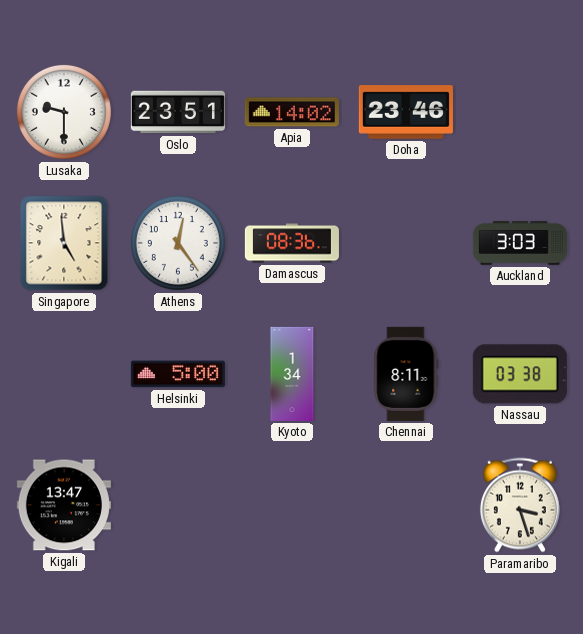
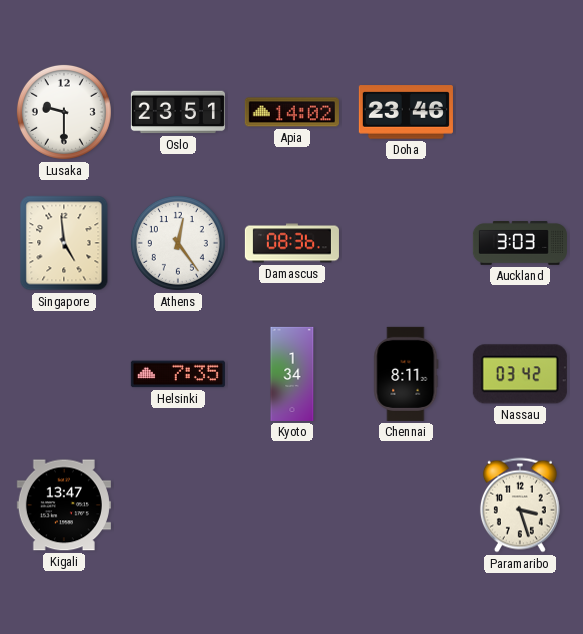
Helsinki: 5:00 -> 7:35 (178, 374)
Nassau: 03:38 -> 03:42 (520, 374)
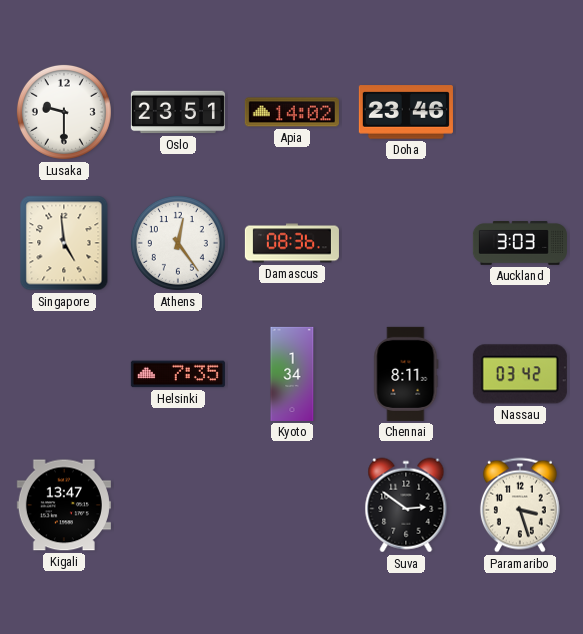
Suva: none -> 2:51 (406, 505)
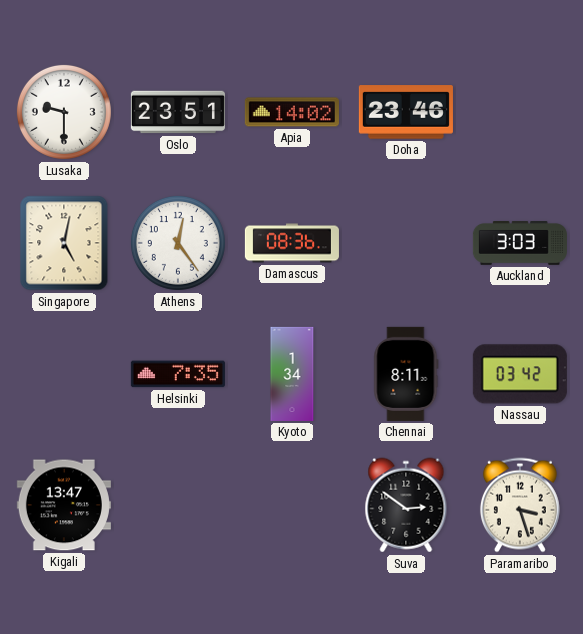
Singapore: 4:59 -> 5:02 (64, 243)
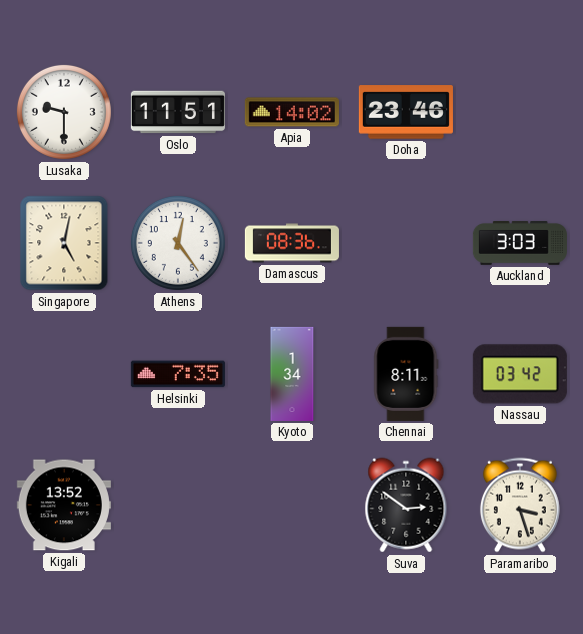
Oslo: 23:51 -> 11:51 (178, 112)
Kigali: 13:47 -> 13:52 (64, 505)
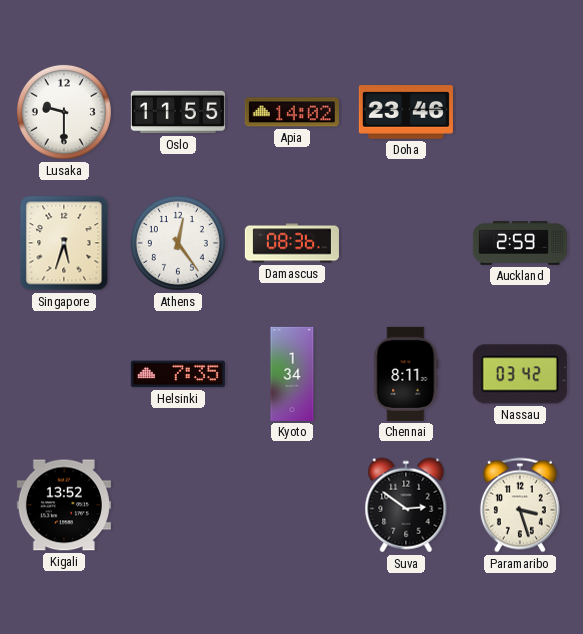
Oslo: 11:51 -> 11:55 (178, 112)
Singapore: 5:02 -> 5:33 (64, 243)
Auckland: 3:03 -> 2:59 (520, 244)
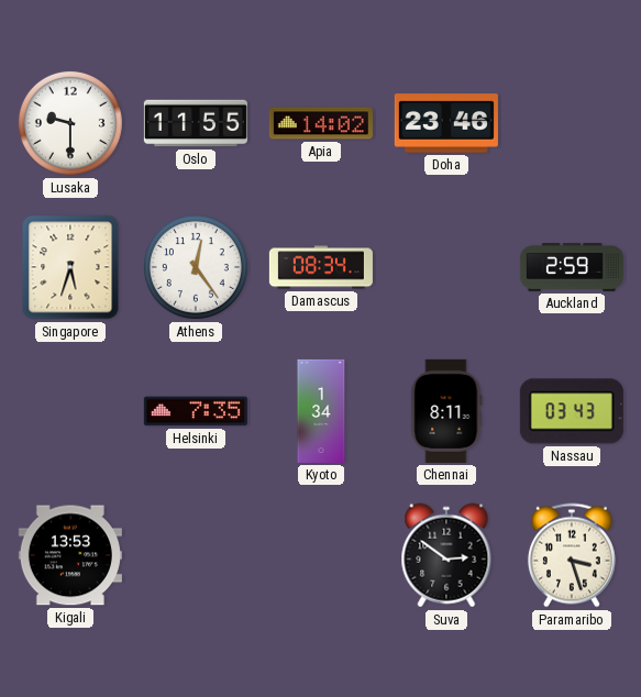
Damascus: 08:36 -> 08:34 (321, 267)
Nassau: 03:42 -> 03:43 (572, 411)
Kigali: 13:52 -> 13:53 (70, 555)
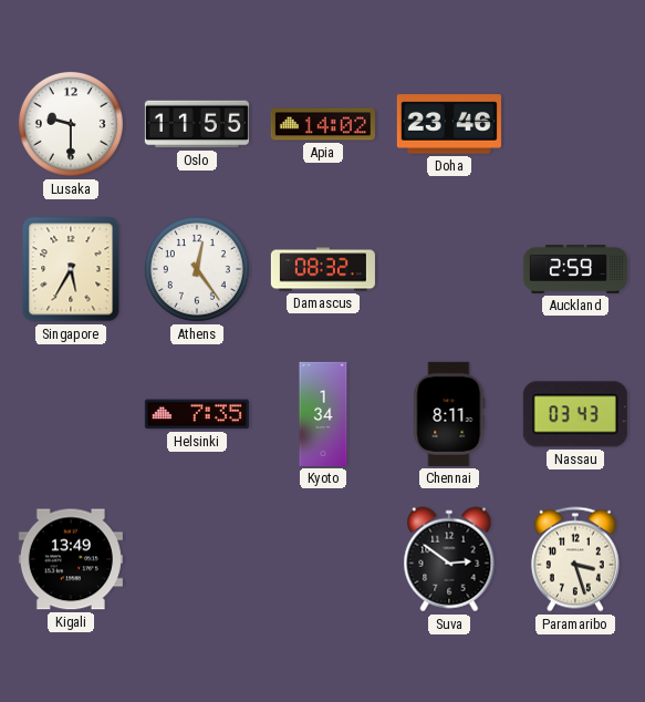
Singapore: 5:33 -> 5:35 (71, 269)
Damascus: 08:34 -> 08:32 (323, 269)
Kigali: 13:53 -> 13:49 (71, 559)
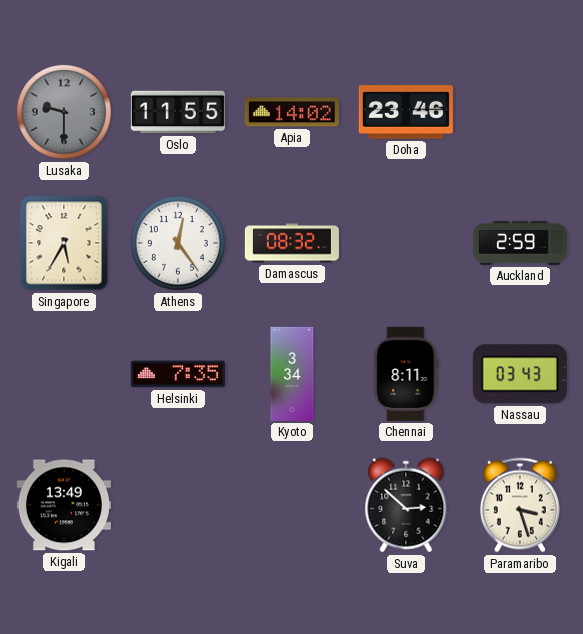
Lusaka dial: white -> grey (64, 112)
Kyoto: 1:34 -> 3:34 (292, 374)
Suva: 2:51 -> 2:52 (406, 505)
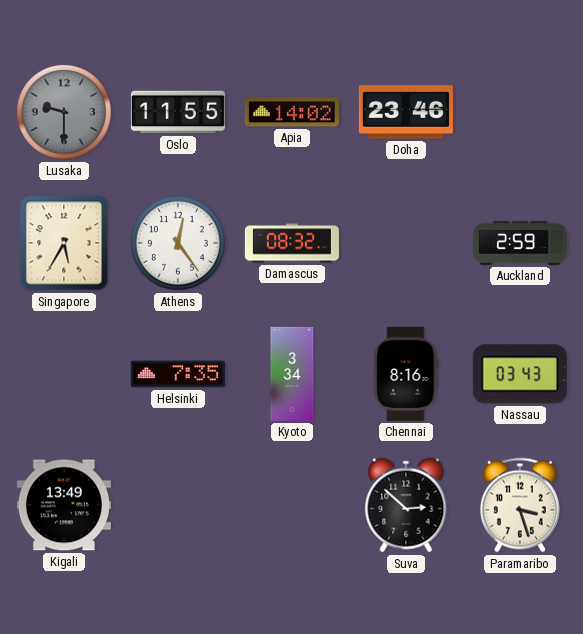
Chennai: 8:11 -> 8:16 (406, 374)
